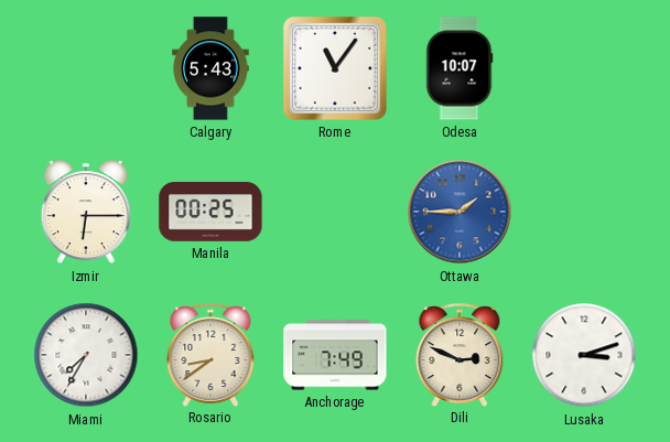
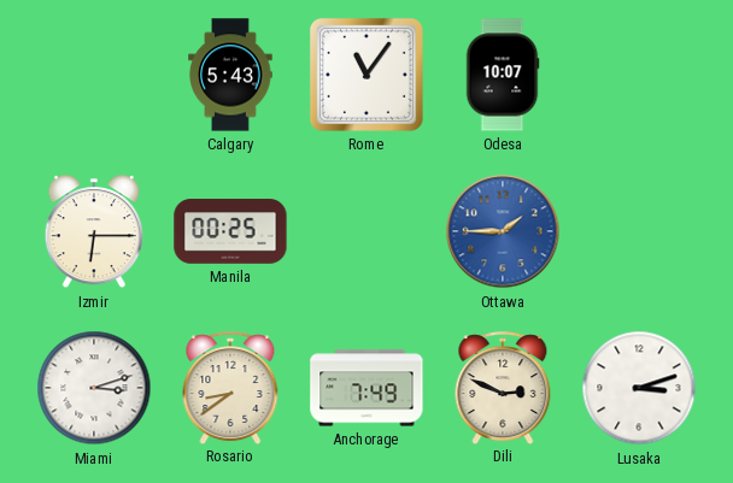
Miami: 7:35 -> 3:12 (94, 388)
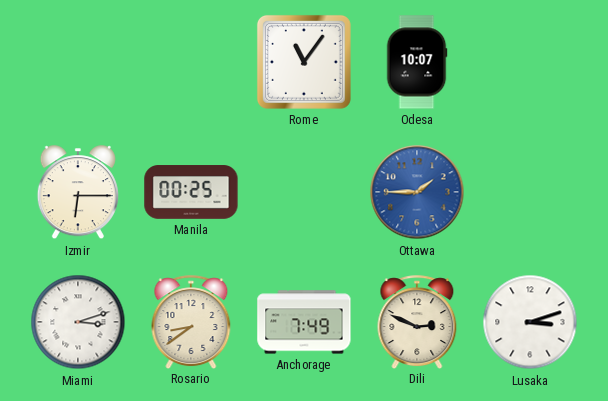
Calgary: 5:43 -> none (230, 75)
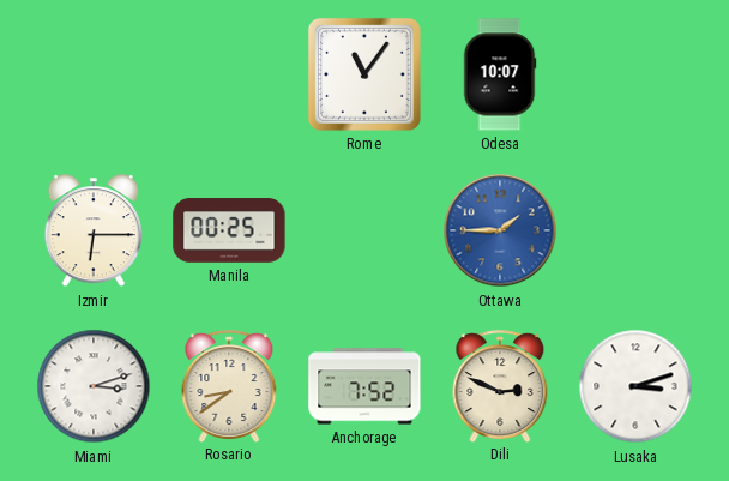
Anchorage: 7:49 -> 7:52 (365, 386)
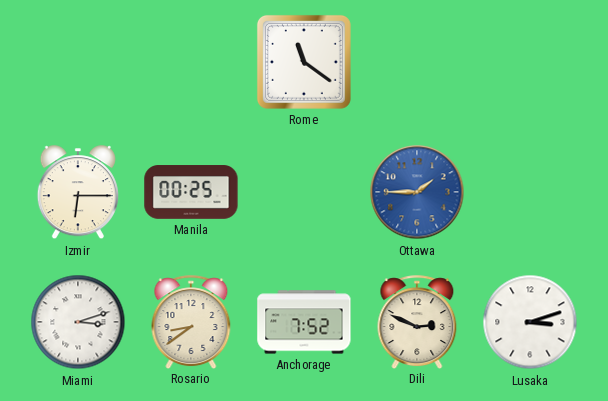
Rome: 11:06 -> 11:21 (304, 62)
Odesa: 10:07 -> none (500, 74)
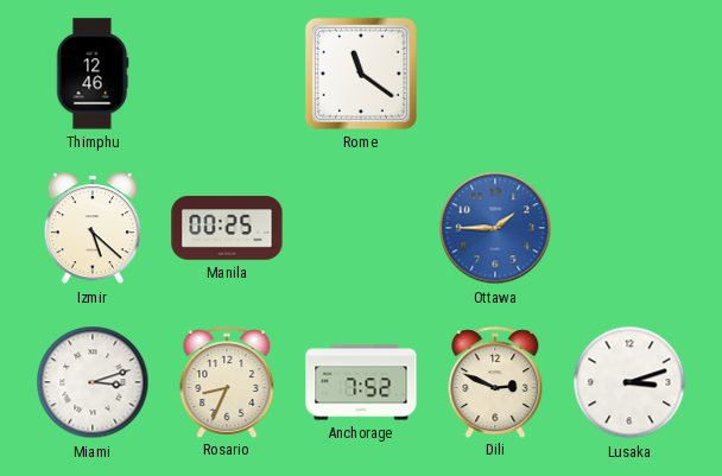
Thimphu: none -> 12:46 (93, 74)
Izmir: 6:15 -> 5:22 (93, 229)
Rosario: 8:39 -> 8:34 (227, 382)
